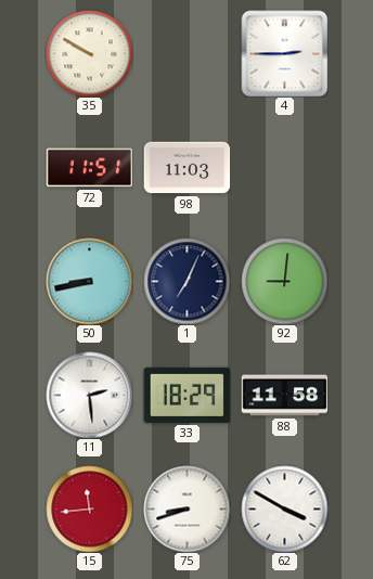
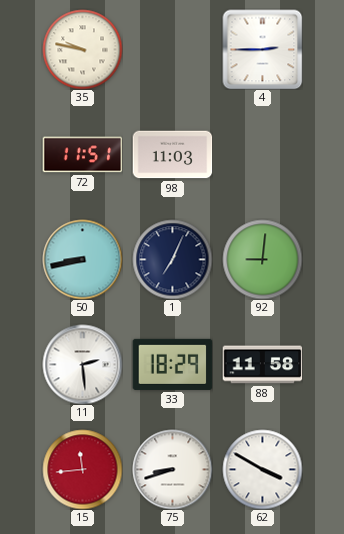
35: 9:50 -> 9:47 (82, 49)
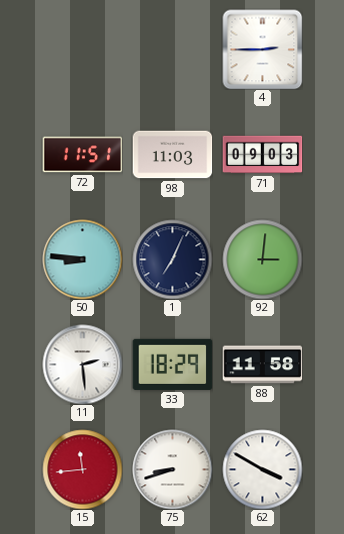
35: 9:47 -> none (82, 49)
71: none -> 09:03 (262, 155)
50: 8:43 -> 8:46 (82, 259)
92: 9:01 -> 3:01 (262, 259)
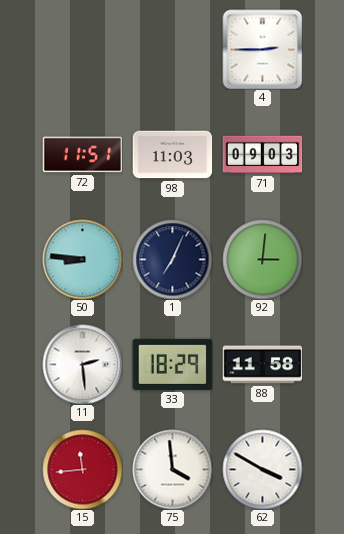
75: 8:42 -> 3:59 (172, 469)
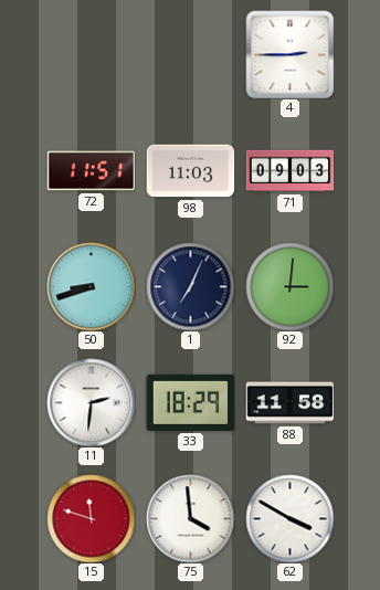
50: 8:46 -> 8:42 (91, 286)
11: 2:29 -> 2:31 (91, 402)
15: 11:44 -> 11:48 (91, 518)
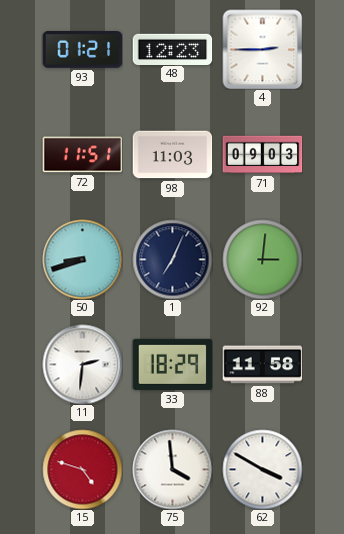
93: none -> 01:21 (82, 50)
48: none -> 12:23 (172, 49)
15: 11:48 -> 4:48 (82, 469)
